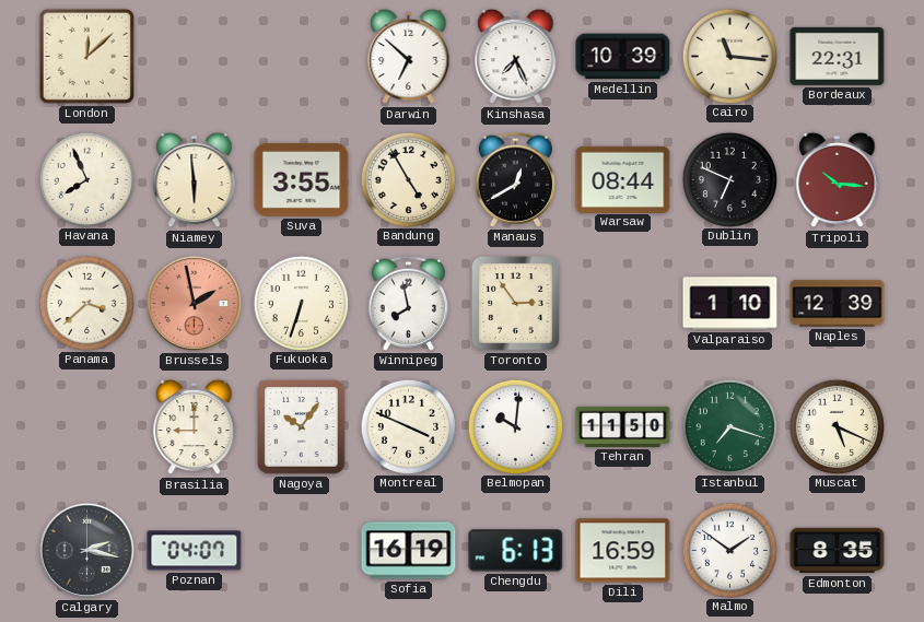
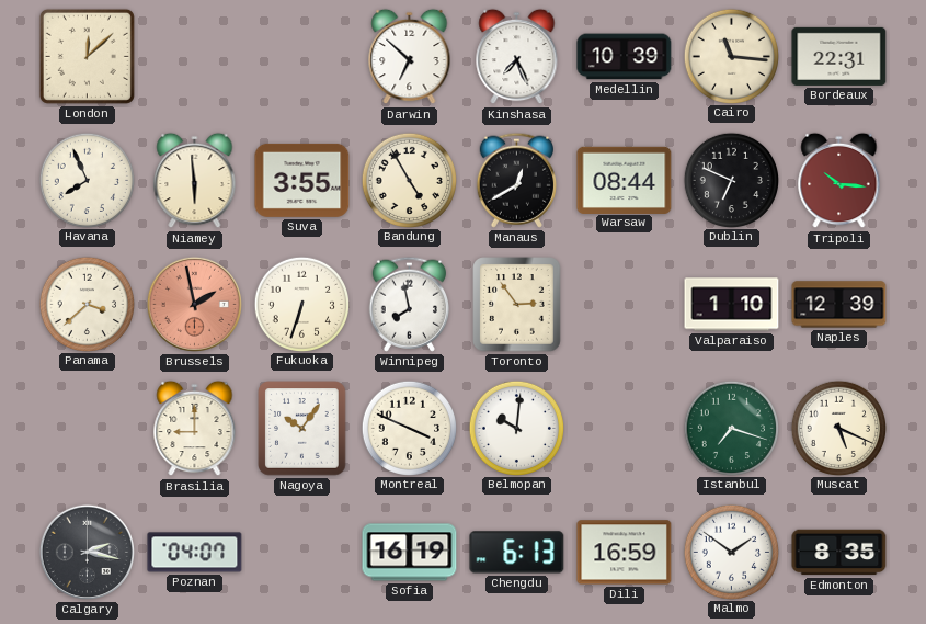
Tehran: 11:50 -> none (623, 426)
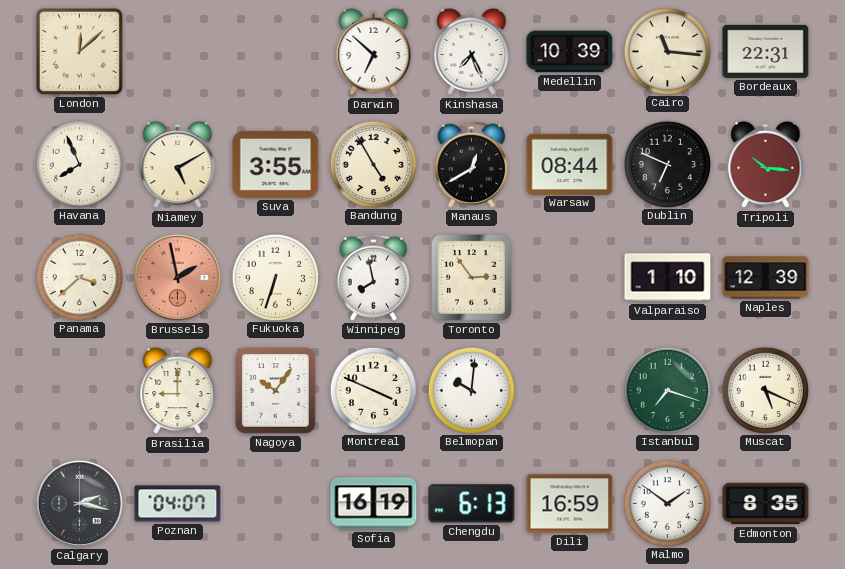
Niamey: 5:59 -> 5:10 (178, 165)
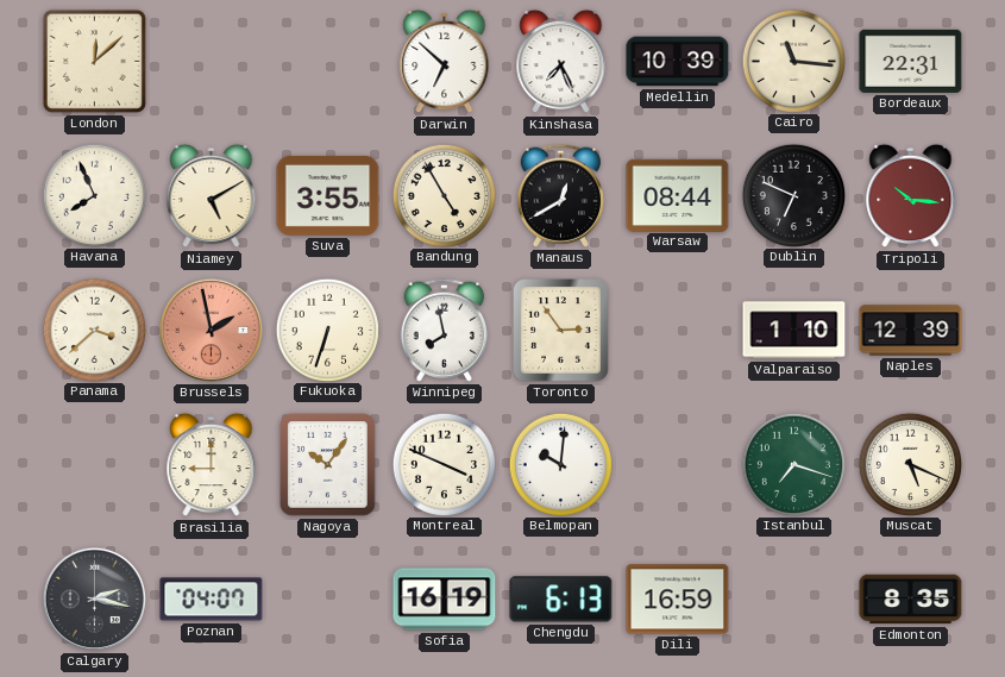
Malmo: 1:51 -> none (667, 503)
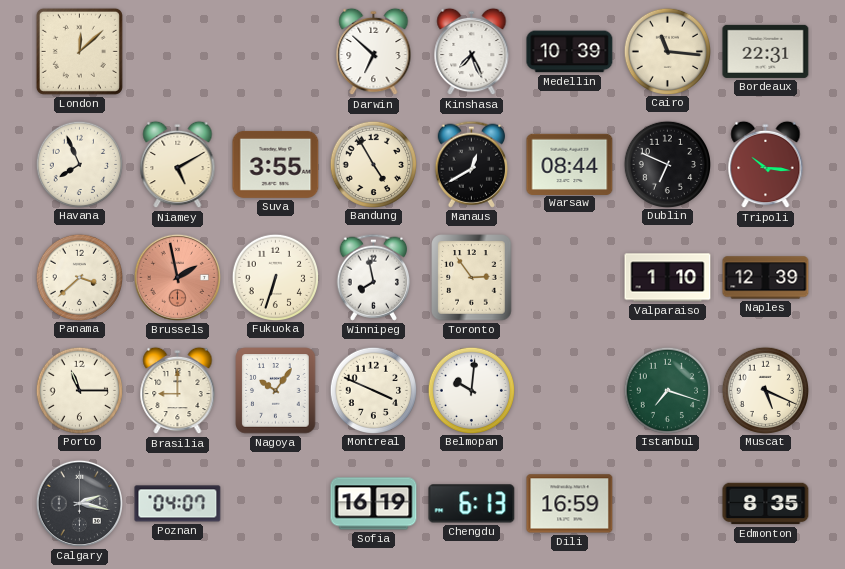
Porto: none -> 11:15 (79, 390)
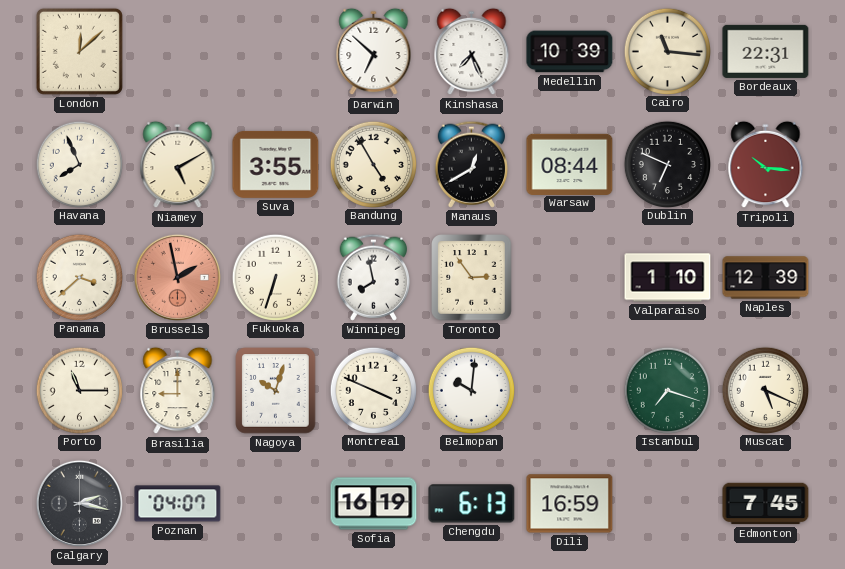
Nagoya: 10:06 -> 10:03 (276, 391)
Edmonton: 8:35 -> 7:45 (766, 504)
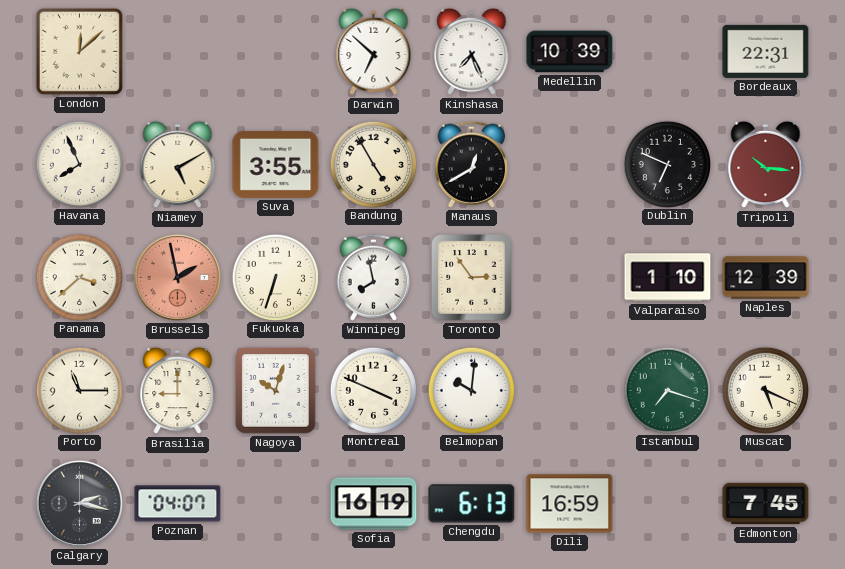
Cairo: 11:16 -> none (667, 51)
Warsaw: 08:44 -> none (570, 164)
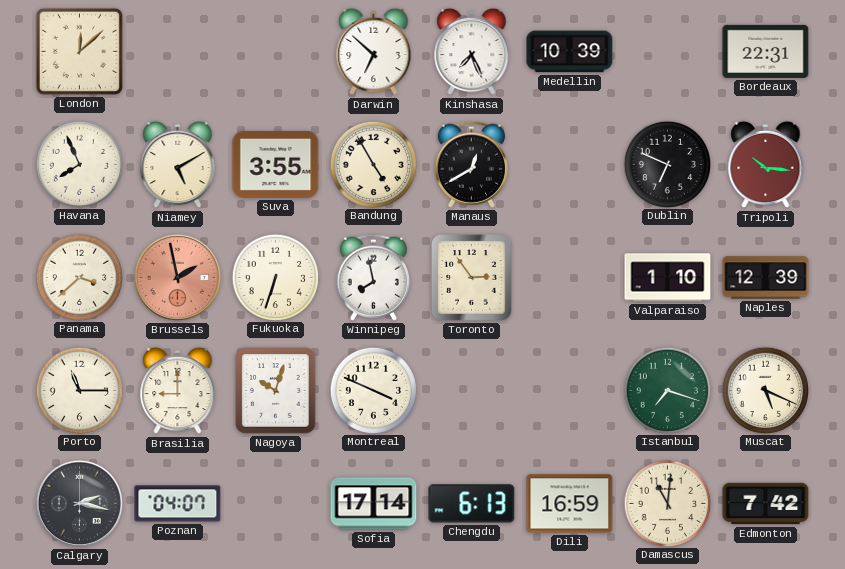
Belmopan: 10:01 -> none (471, 390)
Sofia: 16:19 -> 17:14 (374, 504)
Damascus: none -> 11:01 (667, 503)
Edmonton: 7:45 -> 7:42 (766, 504)
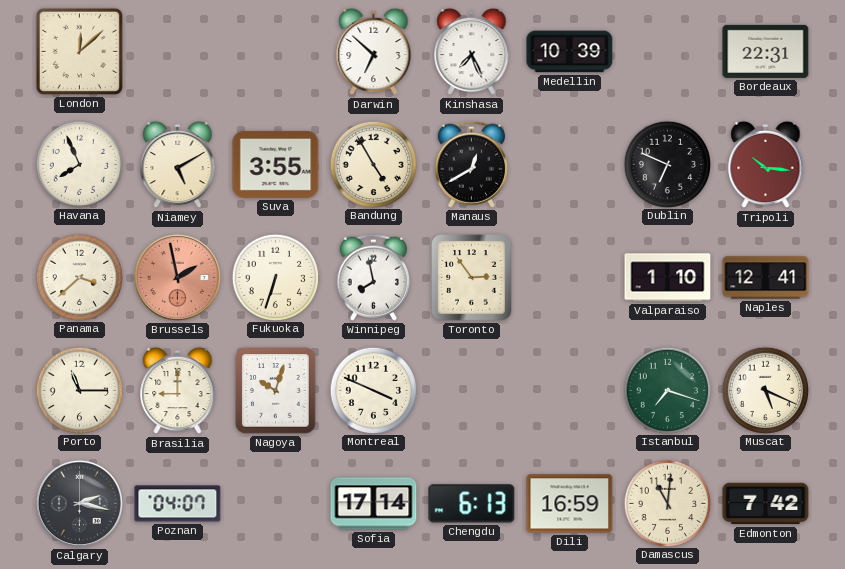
Naples: 12:39 -> 12:41 (766, 278)
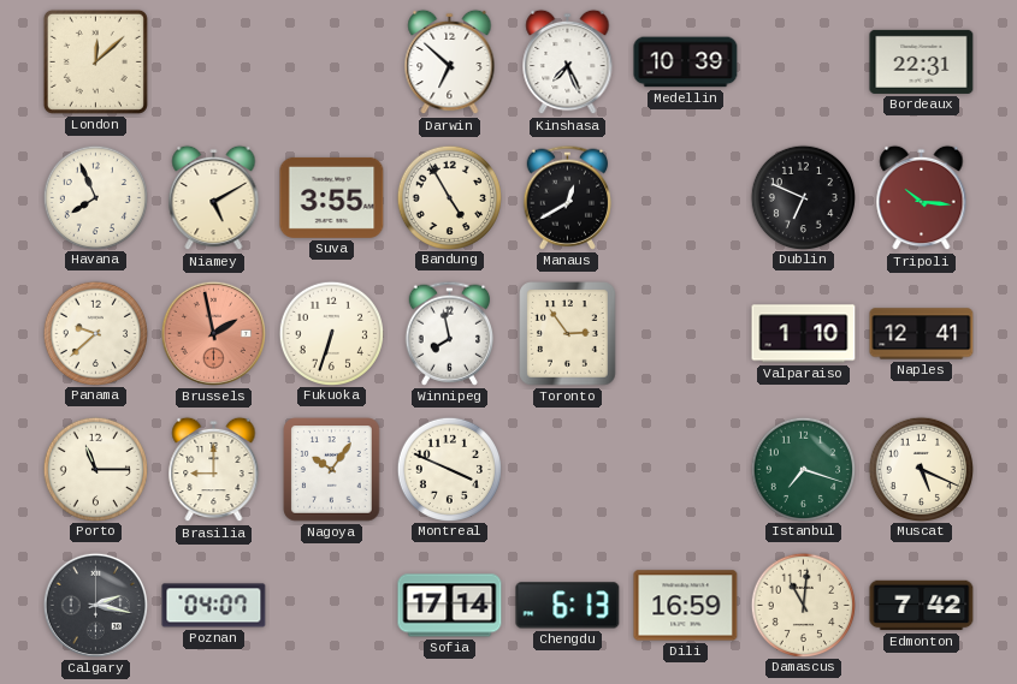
Panama: 3:38 -> 9:38 (95, 333)
Nagoya: 10:03 -> 10:06 (332, 470)
